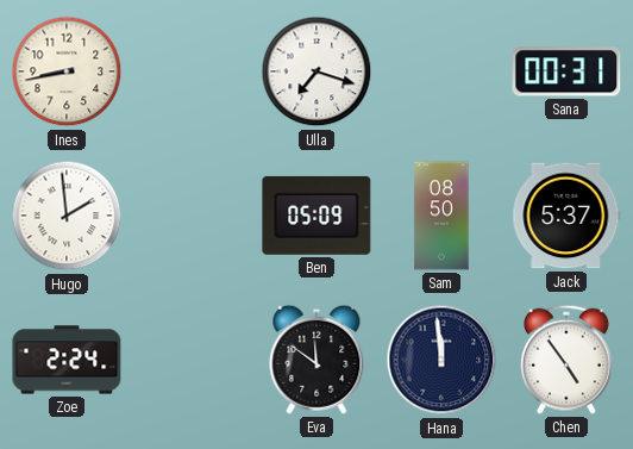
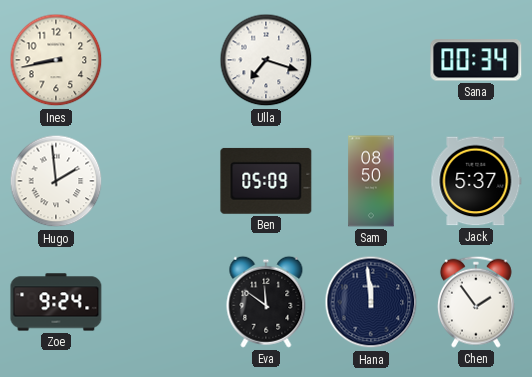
Sana: 00:31 -> 00:34 (476, 60)
Zoe: 2:24 -> 9:24 (56, 302)
Chen: 4:54 -> 1:54 (476, 302)
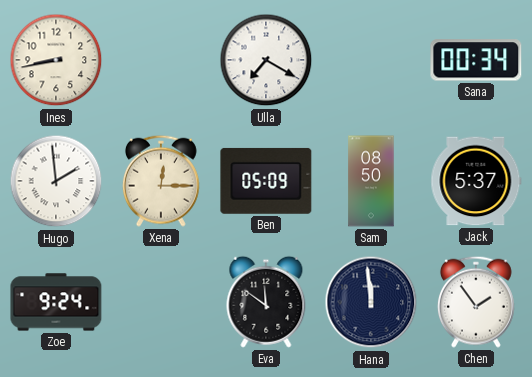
Ulla: 7:18 -> 7:20 (266, 60)
Xena: none -> 12:15 (161, 181)
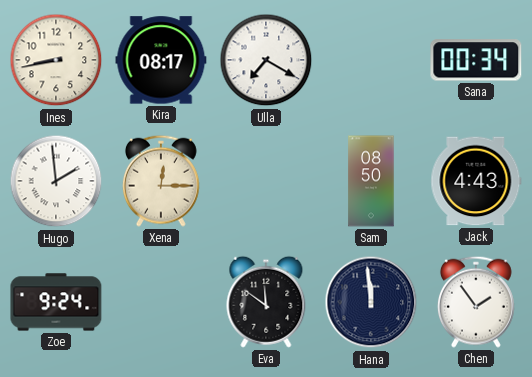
Kira: none -> 08:17 (161, 60)
Ben: 05:09 -> none (266, 181)
Jack: 5:37 -> 4:43 (476, 181)
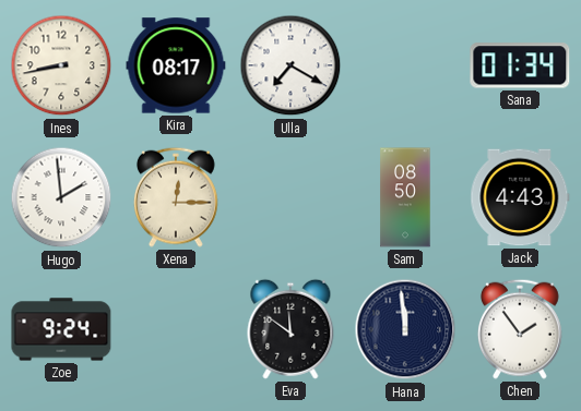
Sana: 00:34 -> 01:34 (520, 65)
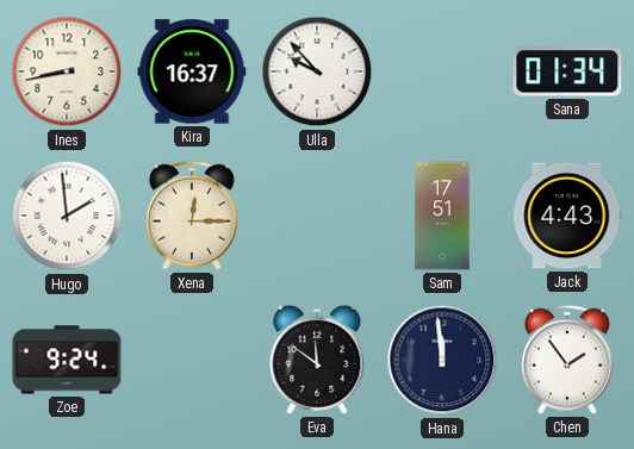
Kira: 08:17 -> 16:37 (192, 71)
Ulla: 7:20 -> 9:53 (317, 71)
Sam: 08:50 -> 17:51 (442, 216)
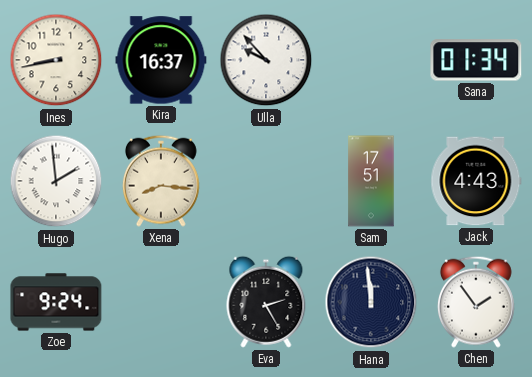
Xena: 12:15 -> 8:16 (161, 181)
Eva: 11:51 -> 2:25 (266, 302)
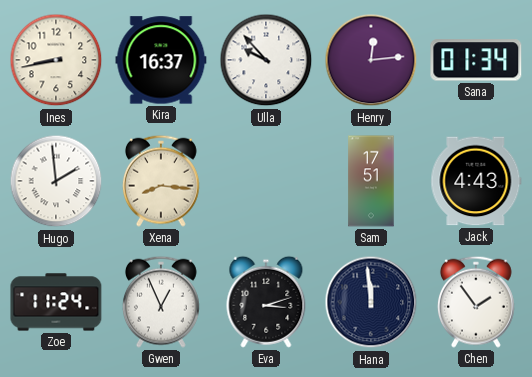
Henry: none -> 12:14 (371, 60)
Zoe: 9:24 -> 11:24 (56, 302)
Gwen: none -> 12:56 (161, 302)
Eva: 2:25 -> 3:12 (266, 302)
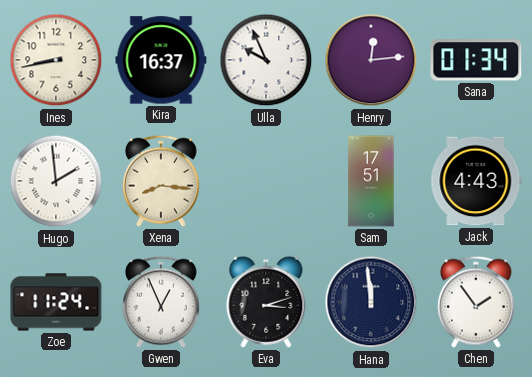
Ulla: 9:53 -> 9:56 (266, 60)
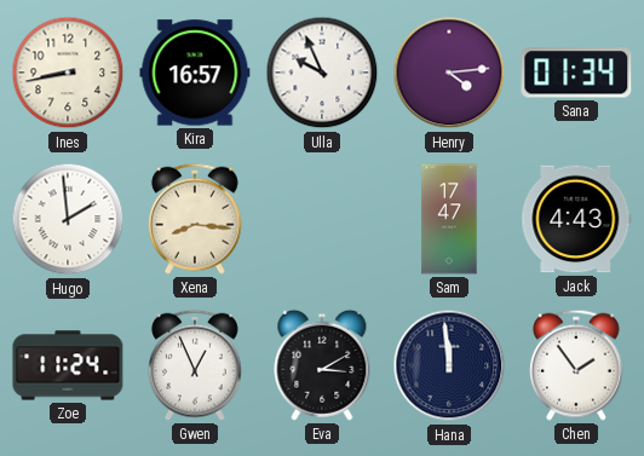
Kira: 16:37 -> 16:57 (195, 73)
Henry: 12:14 -> 4:14 (449, 73)
Sam: 17:51 -> 17:47 (449, 219)
Eva: 3:12 -> 3:10 (322, 365)
